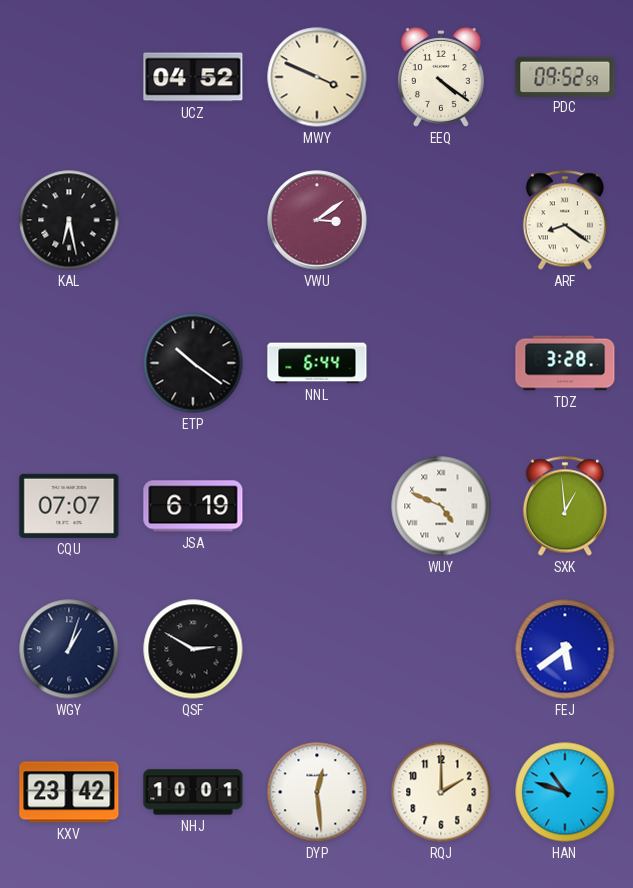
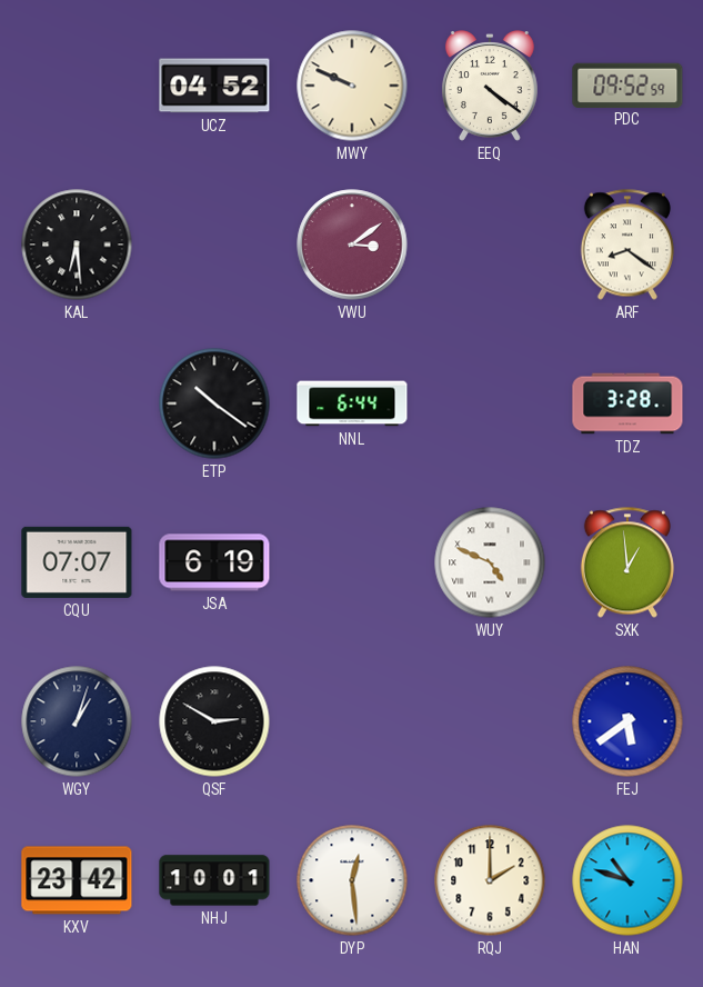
MWY: 3:49 -> 9:49 (352, 86)
KAL: 6:28 -> 6:29 (77, 245)
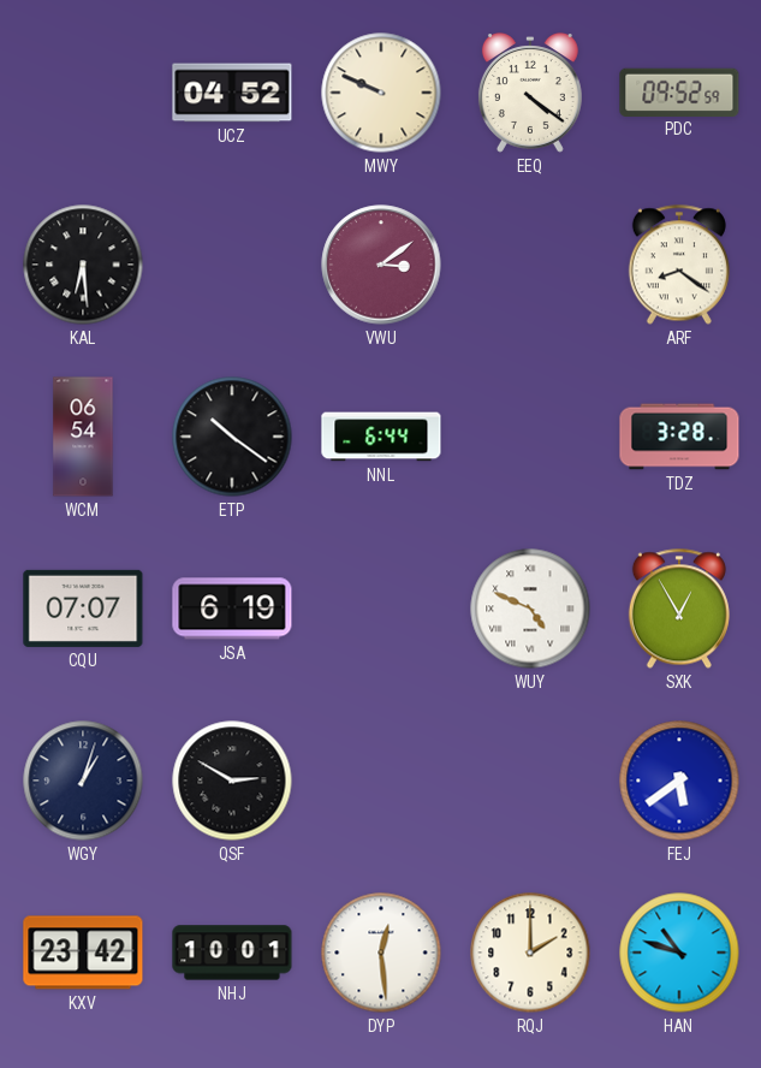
WCM: none -> 06:54 (83, 437)
SXK: 12:59 -> 12:55 (679, 609)
